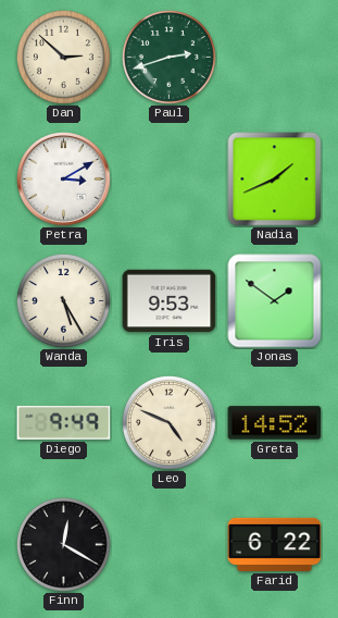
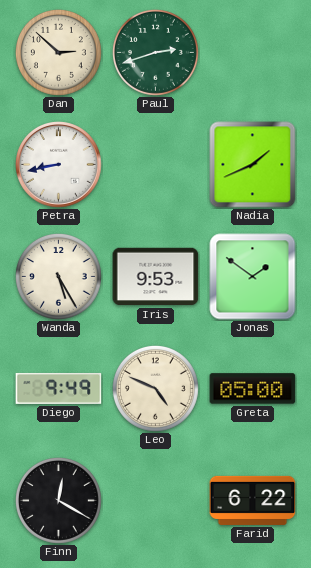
Petra: 3:10 -> 8:43 (59, 165)
Greta: 14:52 -> 05:00 (253, 389)
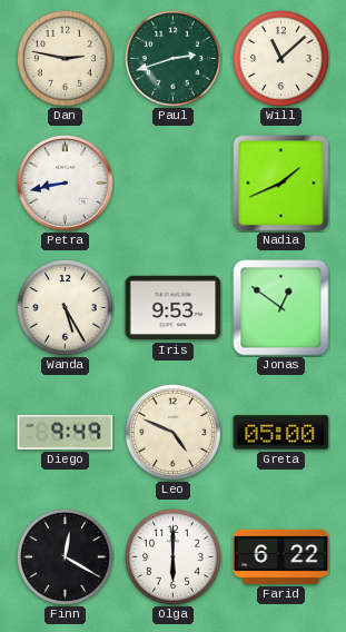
Dan: 2:52 -> 2:47 (65, 58)
Will: none -> 11:08 (280, 58)
Jonas: 1:51 -> 12:51 (281, 308)
Olga: none -> 6:00 (172, 556)
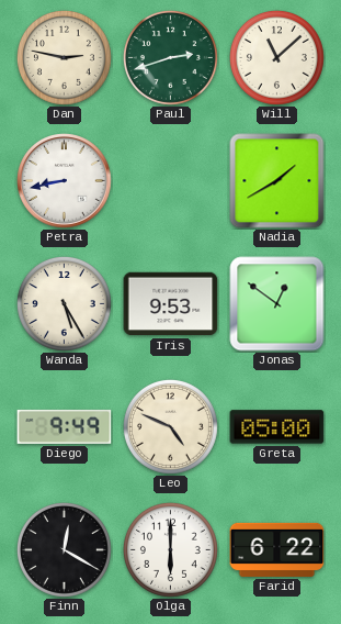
Nadia: 1:41 -> 1:40 (277, 181)
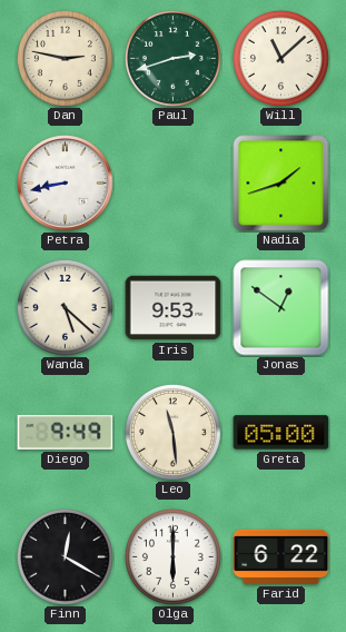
Nadia: 1:40 -> 1:42 (281, 184)
Wanda: 5:25 -> 5:22 (65, 307)
Leo: 4:49 -> 11:29 (172, 432)
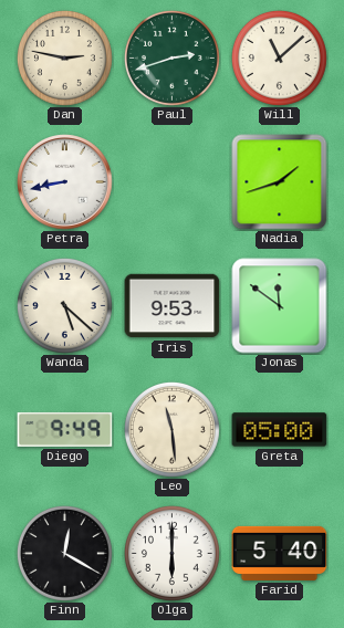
Jonas: 12:51 -> 11:51 (280, 306)
Farid: 6:22 -> 5:40 (280, 553)
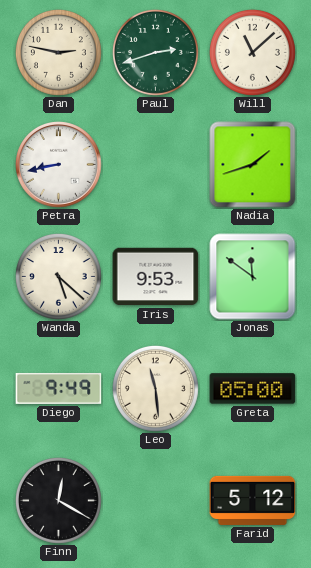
Olga: 6:00 -> none (171, 553)
Farid: 5:40 -> 5:12 (253, 500)
